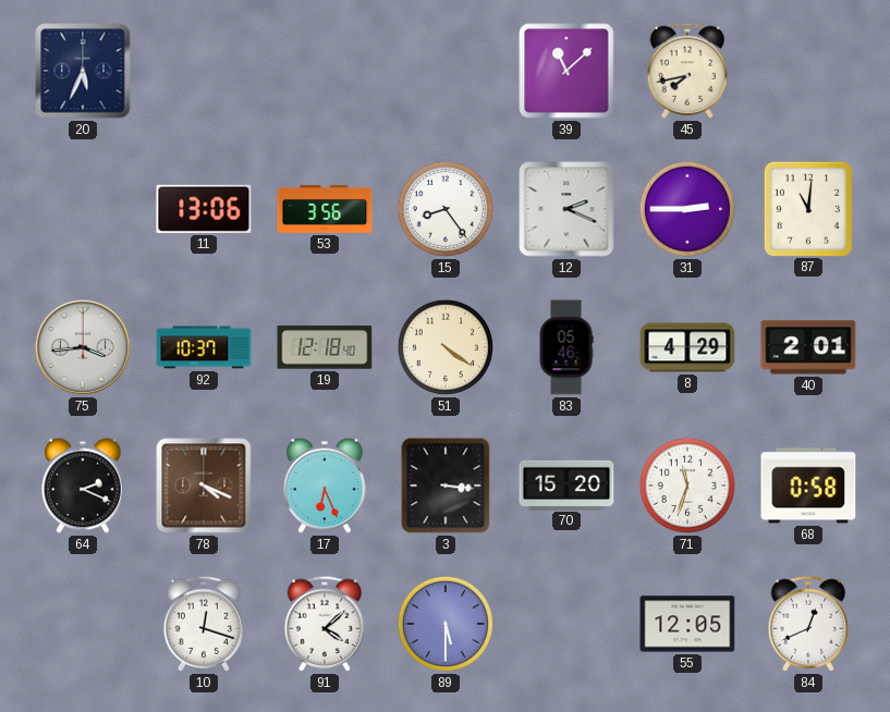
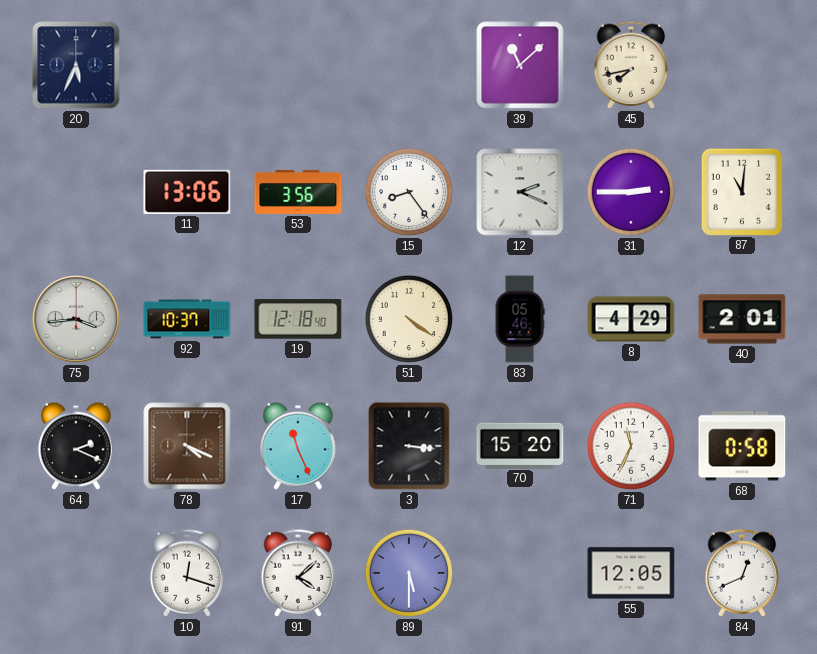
17: 6:26 -> 11:26 (298, 446)
71: 11:33 -> 11:34 (631, 446)
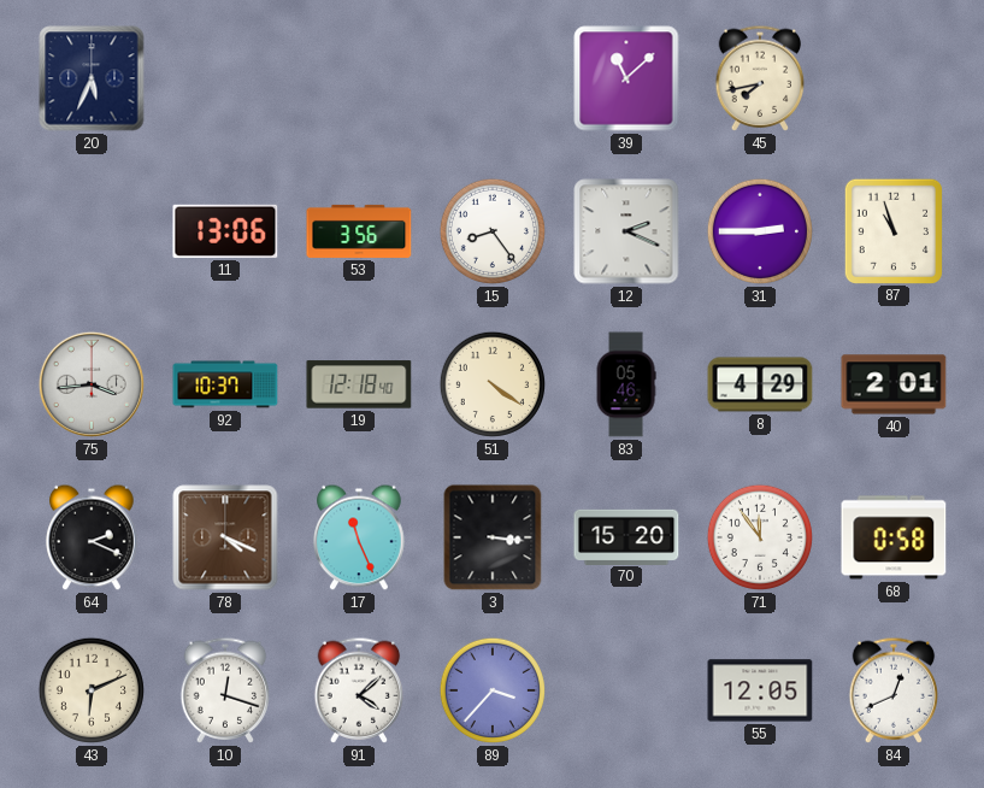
87: 11:01 -> 10:57 (892, 230)
71: 11:34 -> 11:54 (760, 537)
43: none -> 6:11 (92, 690)
89: 5:30 -> 3:37 (493, 690)
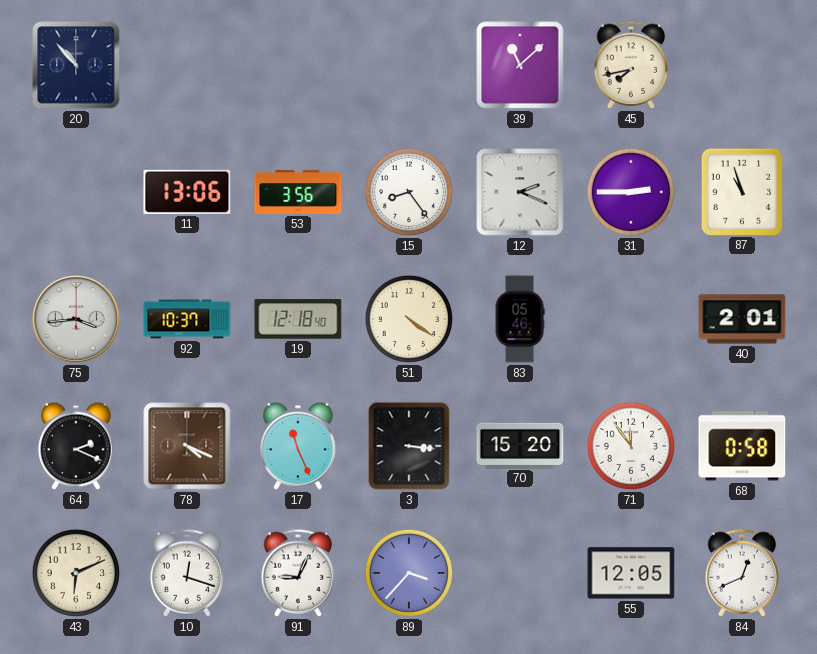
20: 5:34 -> 10:53 (76, 65)
8: 4:29 -> none (760, 384)
91: 4:08 -> 9:04 (298, 573)
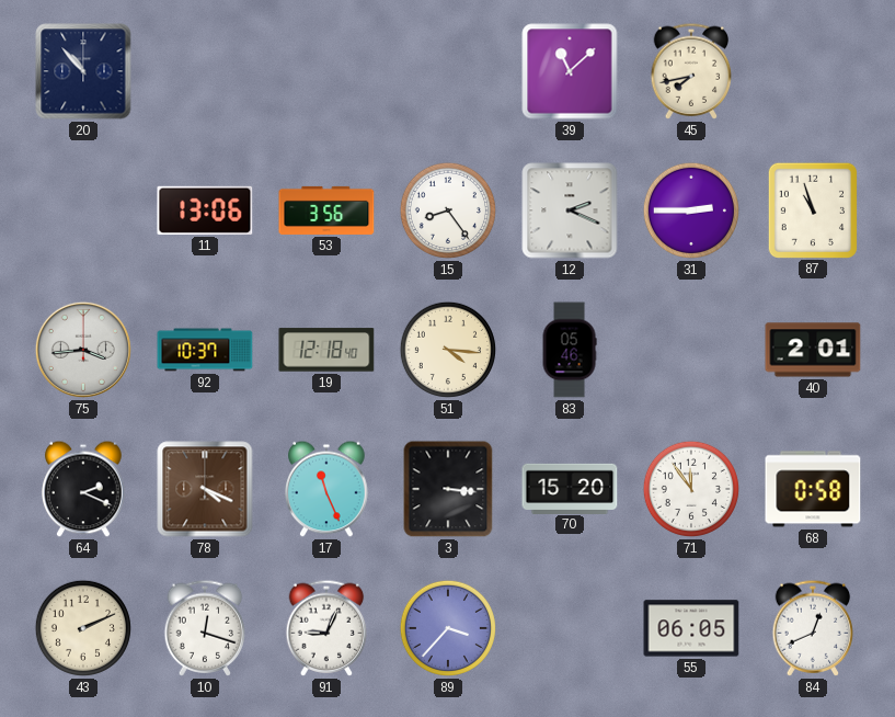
51: 4:21 -> 4:16 (448, 350)
43: 6:11 -> 2:11 (83, 628)
55: 12:05 -> 06:05 (691, 628)
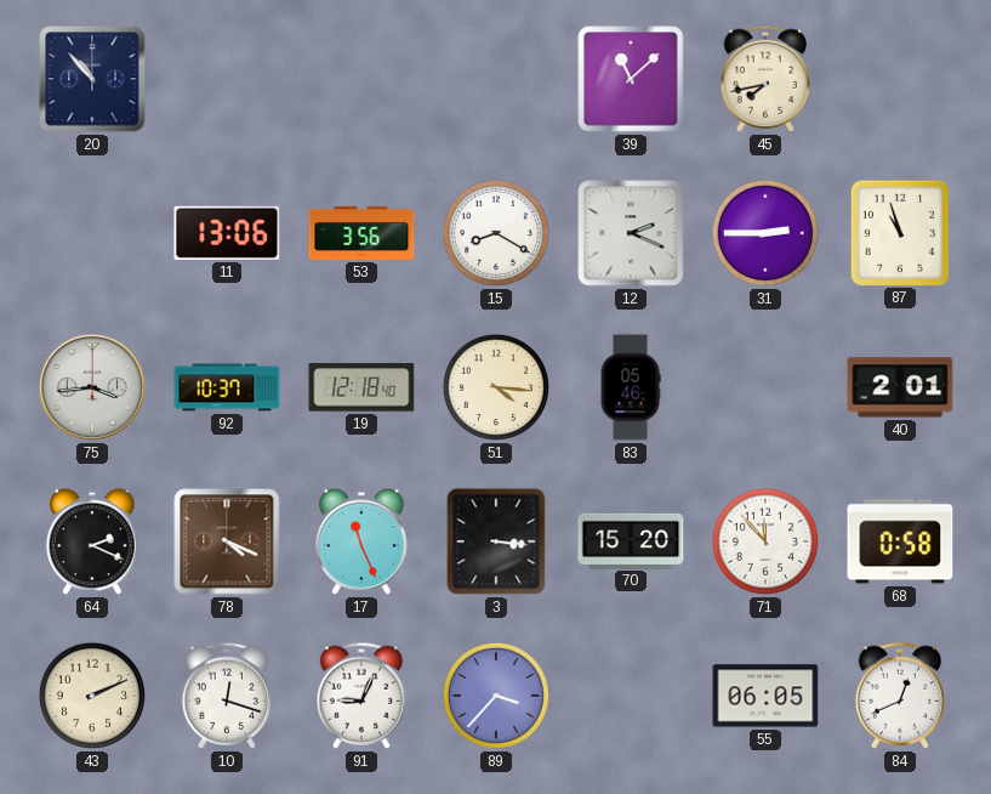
15: 8:24 -> 8:20 (496, 233)
71: 11:54 -> 11:53 (765, 541)
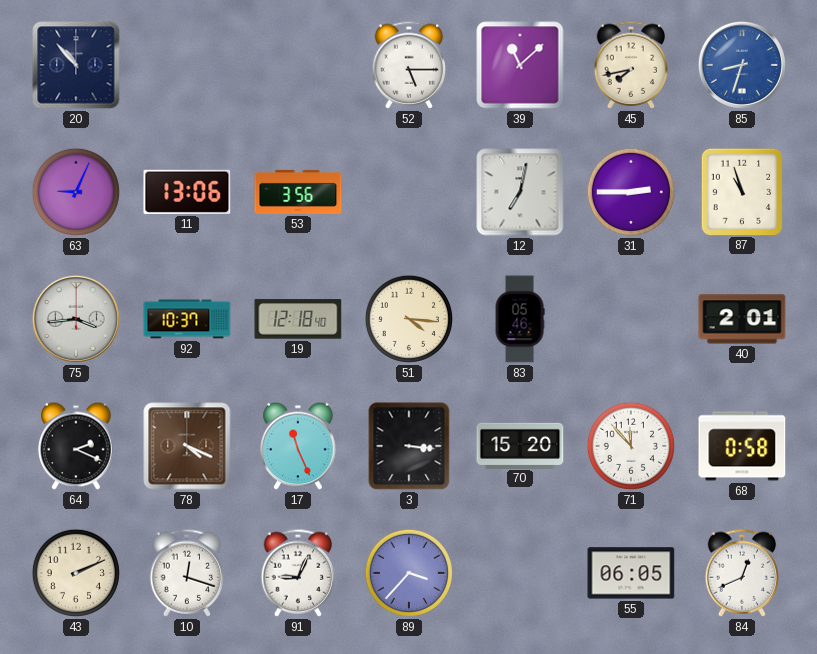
52: none -> 5:15 (409, 65)
85: none -> 8:33 (742, 65)
63: none -> 9:04 (76, 192)
15: 8:20 -> none (496, 233)
12: 2:19 -> 7:02 (520, 192)
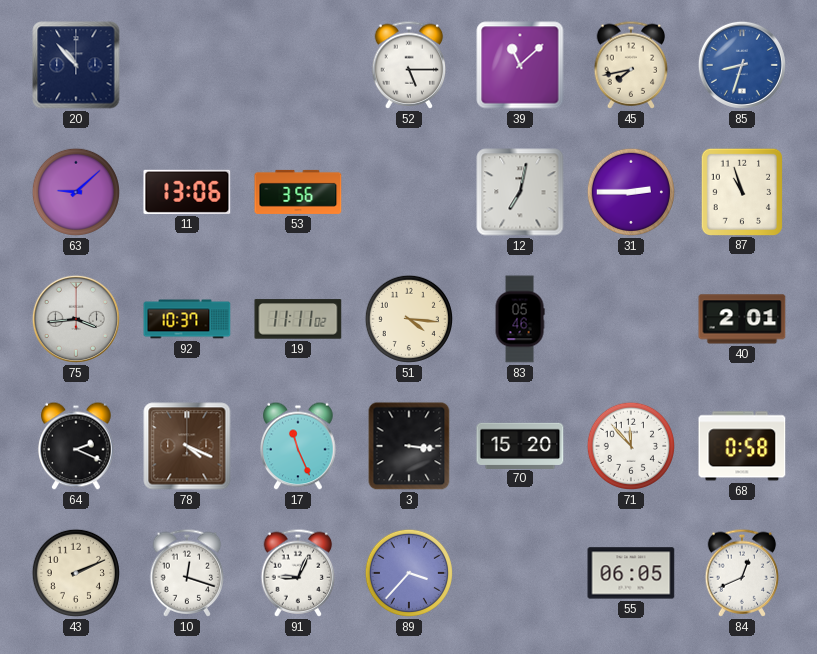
63: 9:04 -> 9:08 (76, 192)
19: 12:18 -> 11:11 (298, 319)
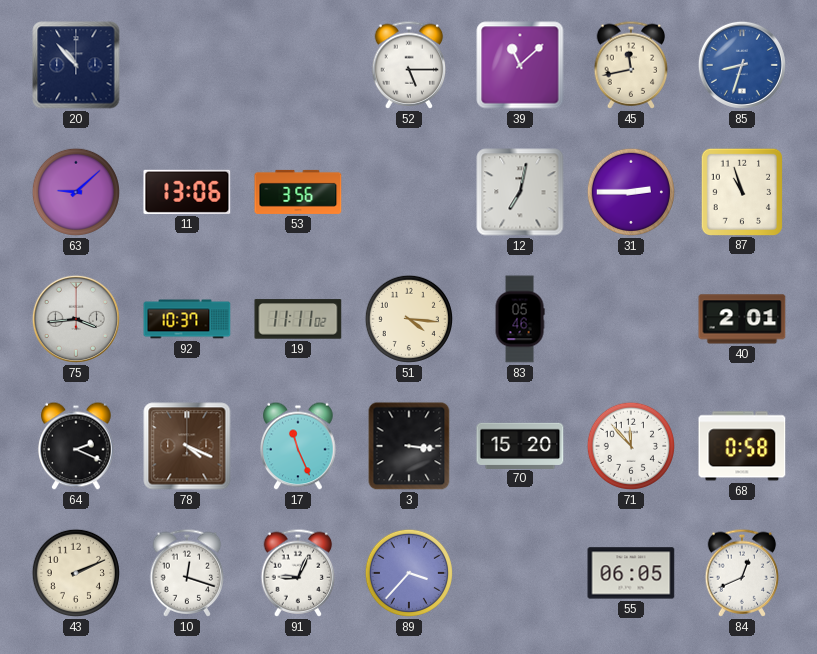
45: 7:43 -> 11:43 (631, 65)
